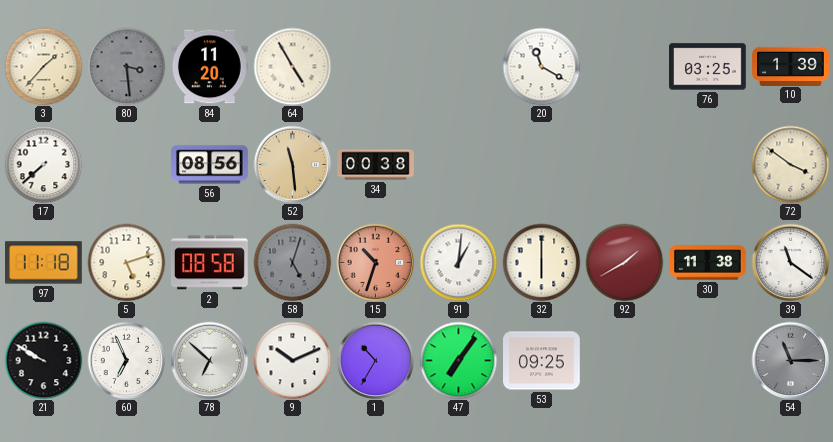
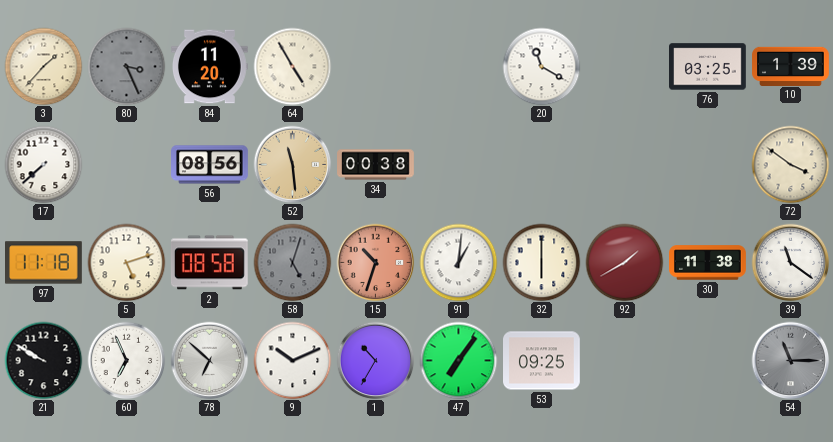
80: 3:29 -> 3:26 (126, 66)
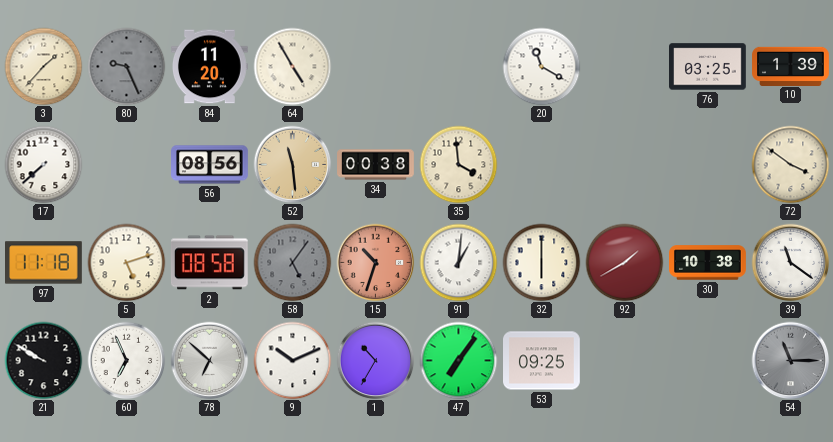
80: 3:26 -> 9:26 (126, 66)
35: none -> 3:59 (458, 164)
58: 5:03 -> 5:06 (292, 262)
30: 11:38 -> 10:38 (708, 263)
